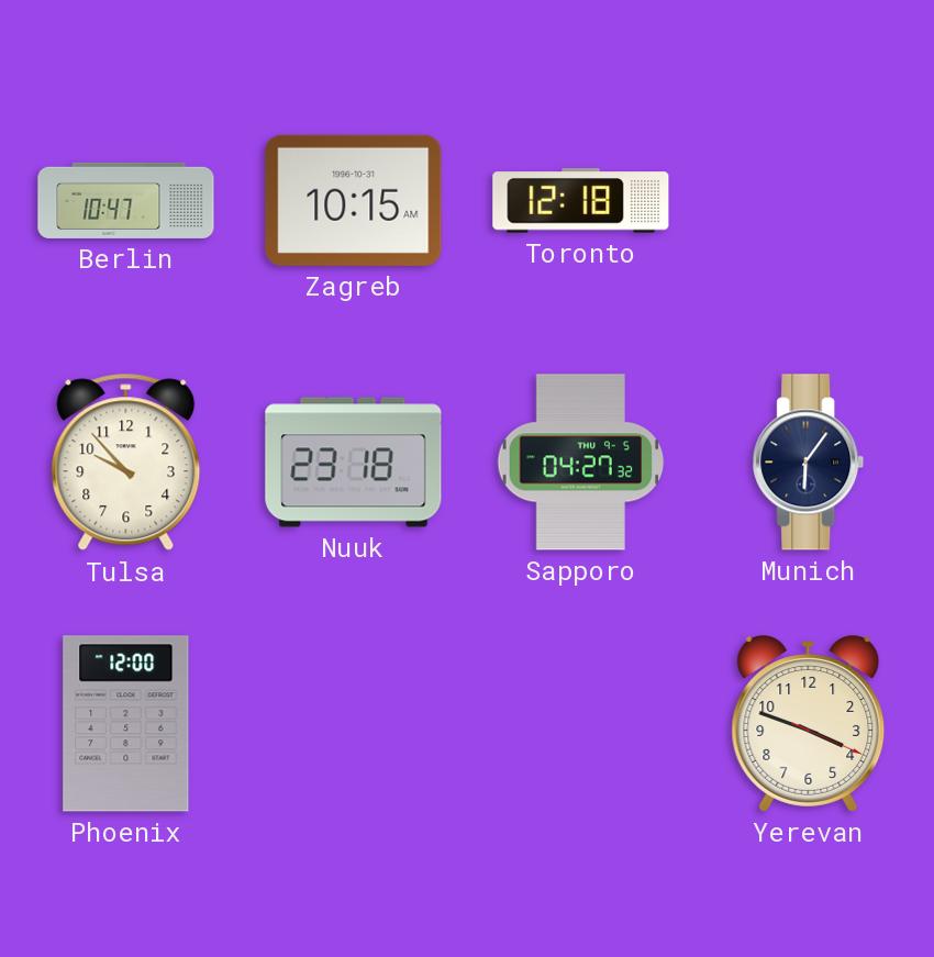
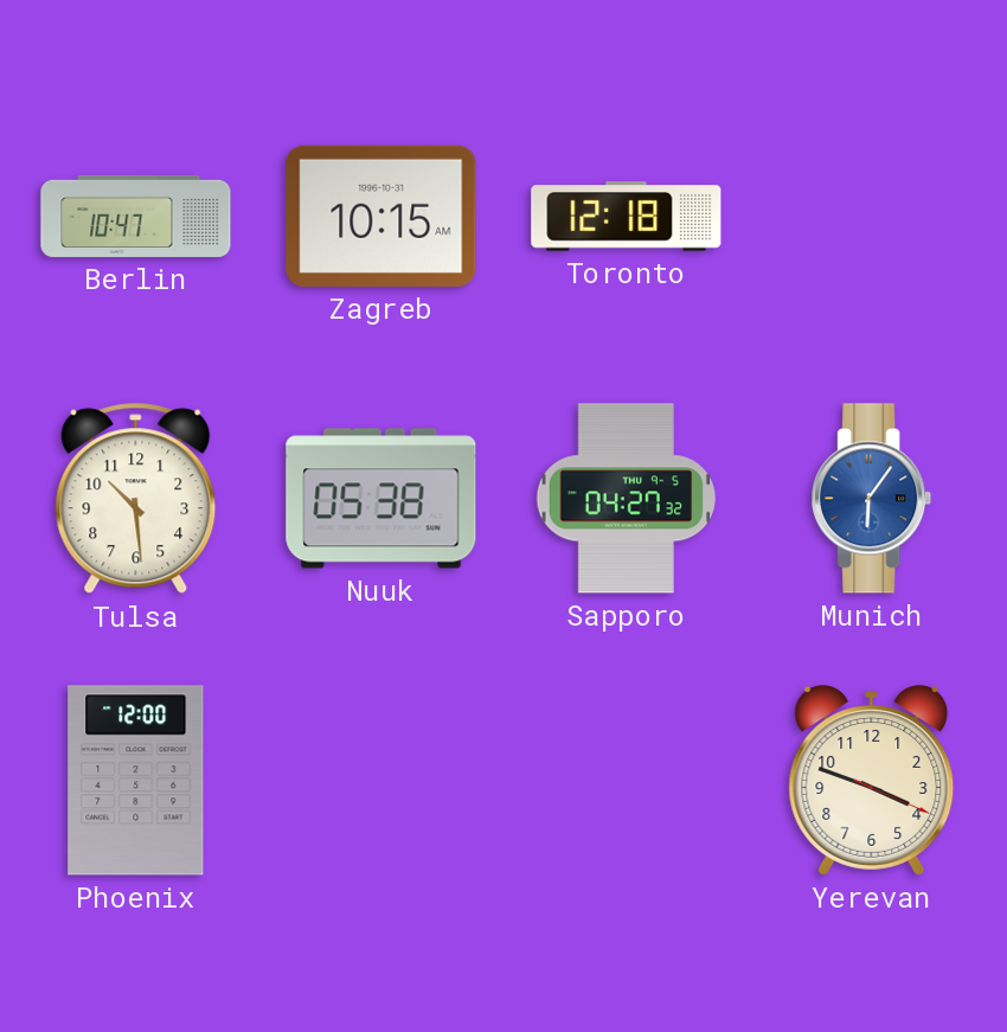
Tulsa: 9:53 -> 10:29 (136, 499)
Nuuk: 23:18 -> 05:38 (381, 499)
Munich dial: navy -> blue (872, 499)
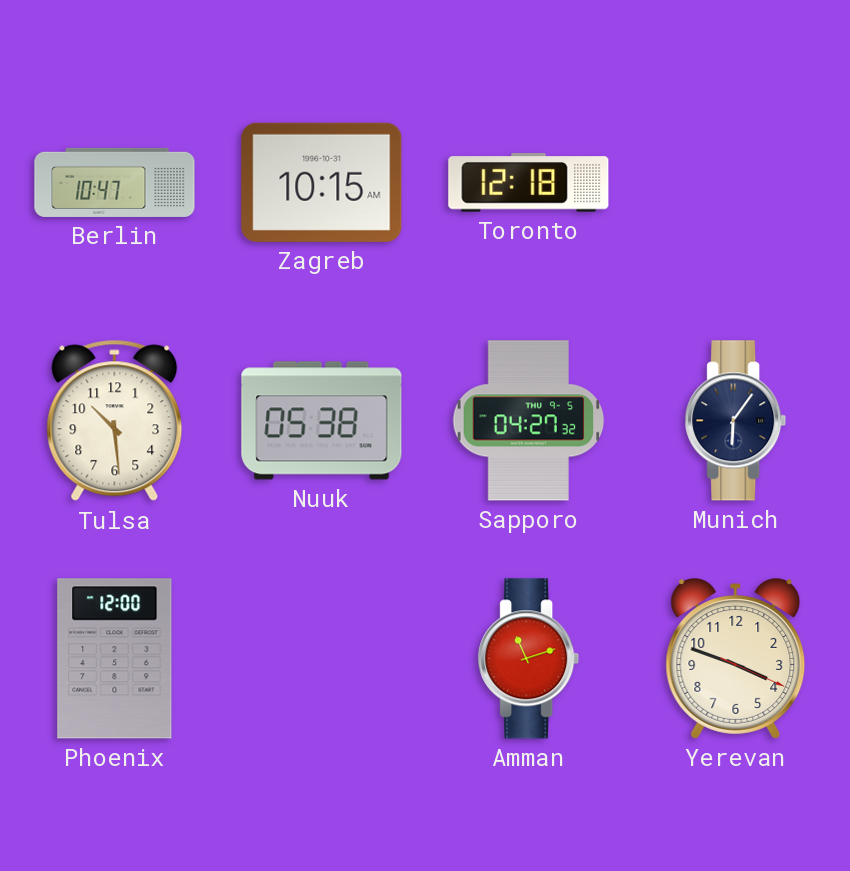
Munich dial: blue -> navy (736, 421)
Amman: none -> 11:12 (529, 659)
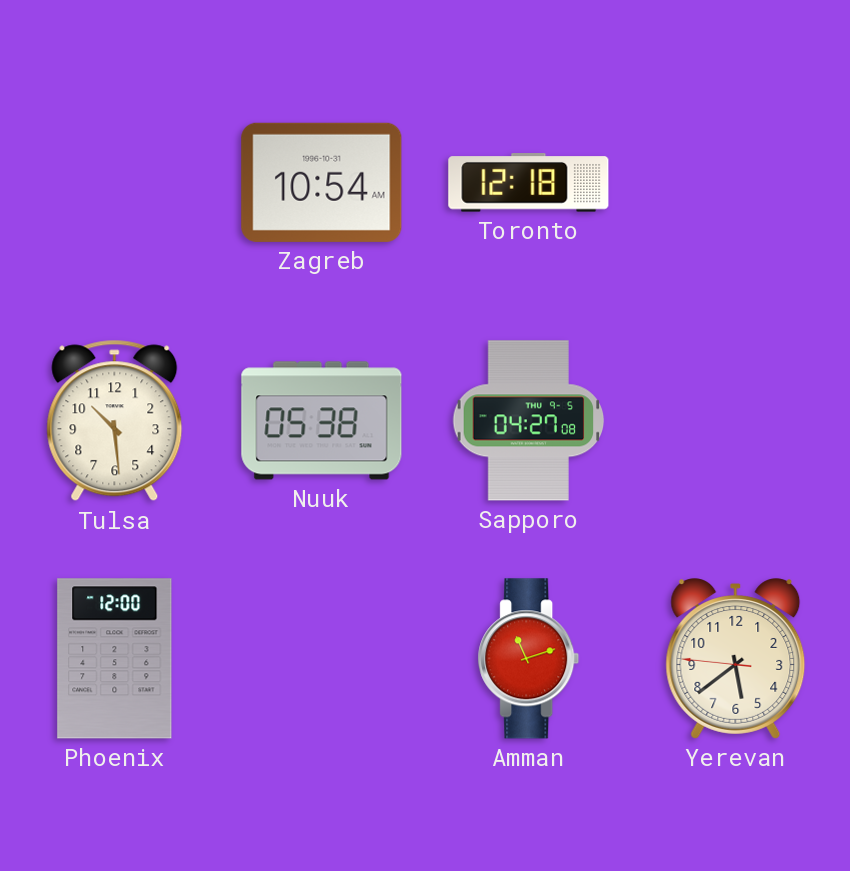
Berlin: 10:47 -> none (115, 182)
Zagreb: 10:15 -> 10:54 (322, 182)
Sapporo: 04:27:32 -> 04:27:08 (529, 421)
Munich: 6:06 -> none (736, 421)
Yerevan: 3:48 -> 5:38 (736, 659)
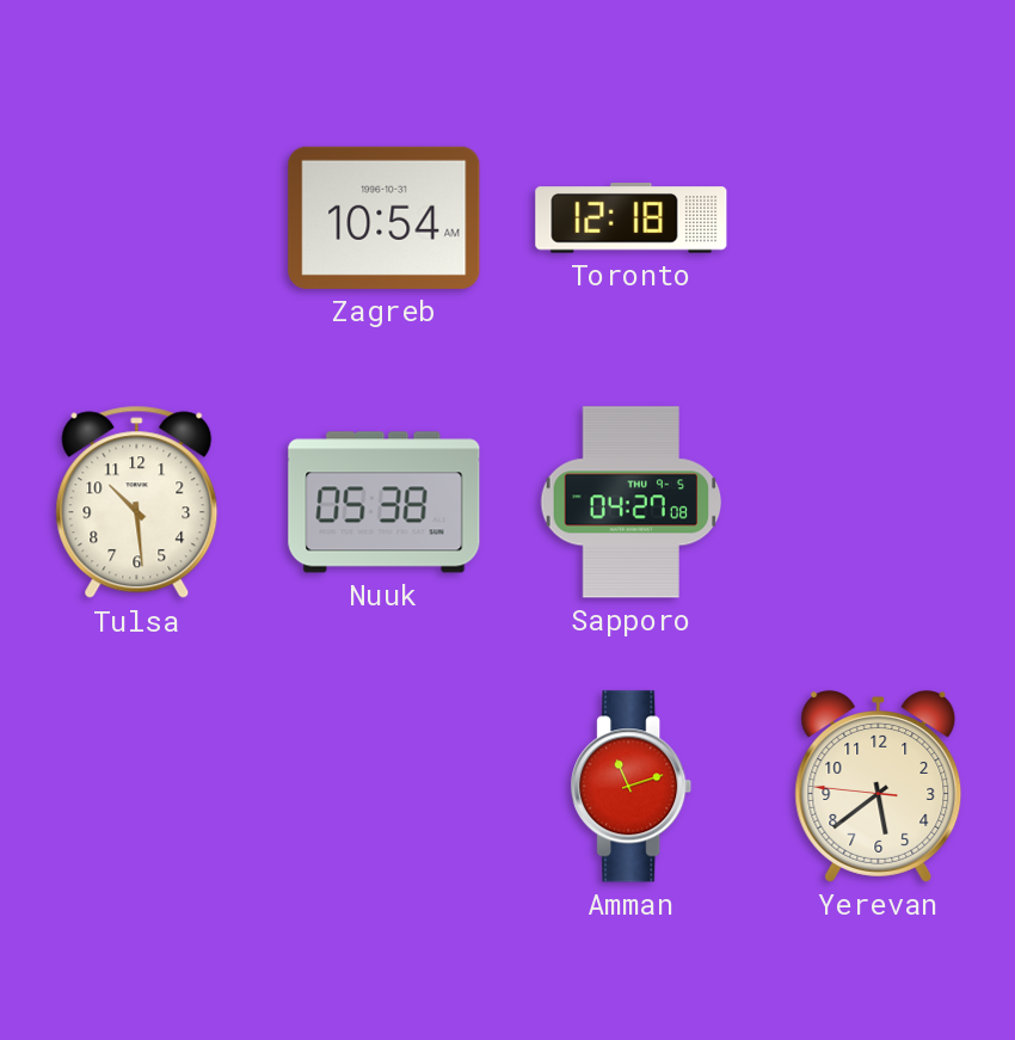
Phoenix: 12:00 -> none (115, 659)
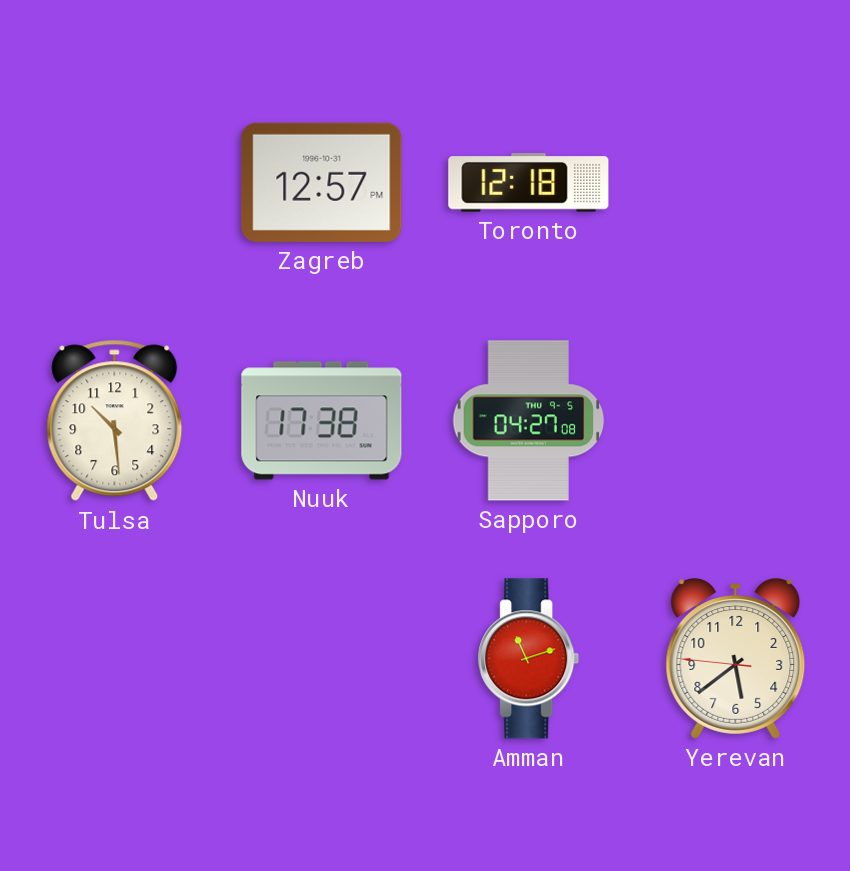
Zagreb: 10:54 -> 12:57 (322, 182)
Nuuk: 05:38 -> 17:38 (322, 421)
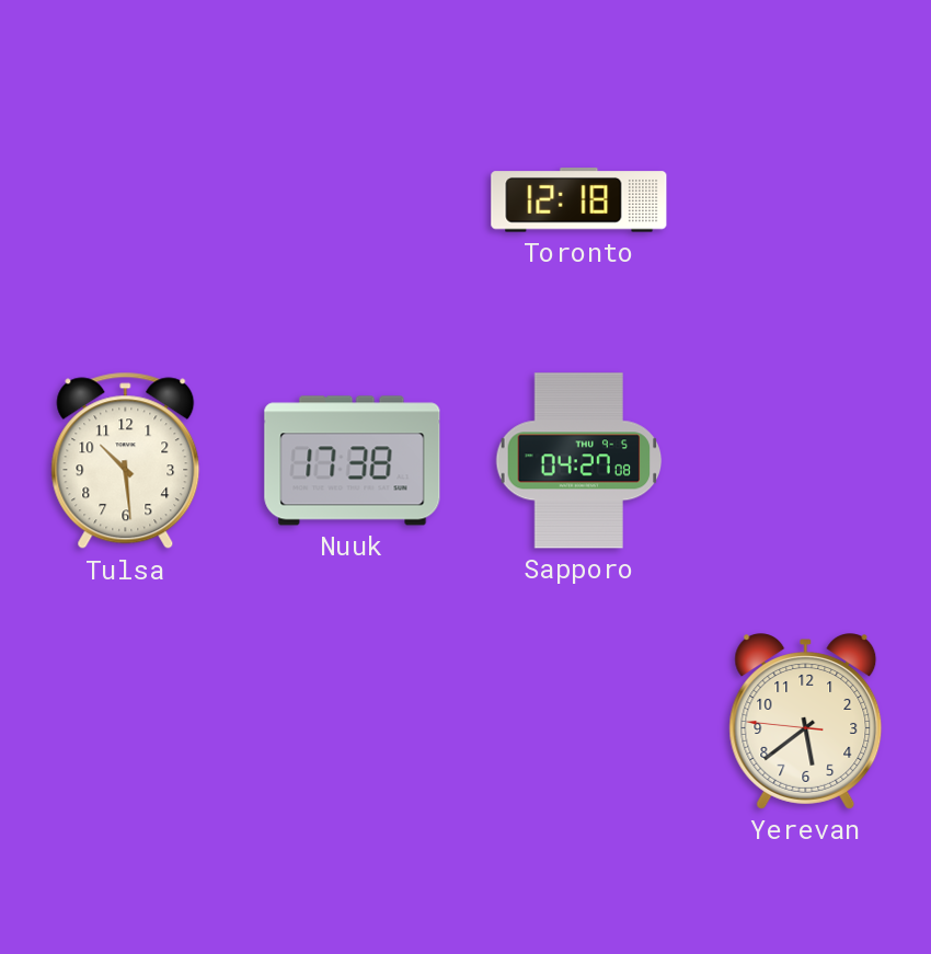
Zagreb: 12:57 -> none (322, 182)
Amman: 11:12 -> none (529, 659)
